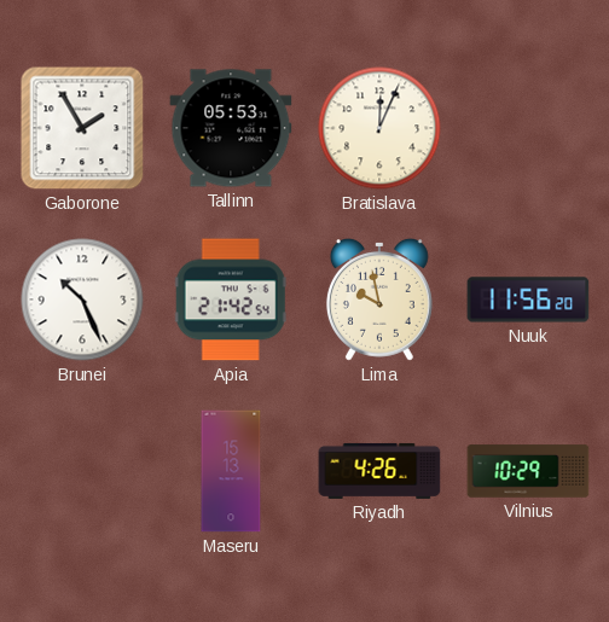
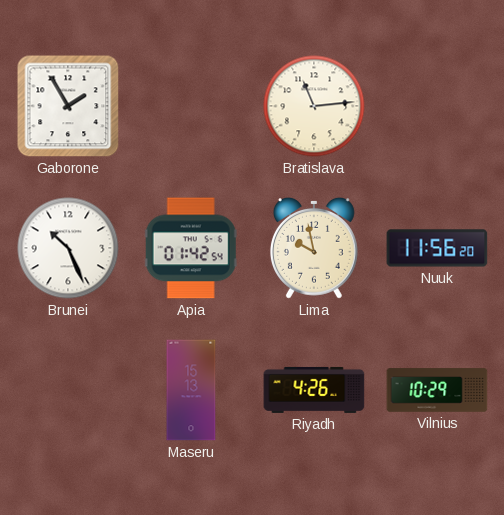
Tallinn: 05:53 -> none (231, 128)
Bratislava: 12:04 -> 11:14 (314, 106)
Apia: 21:42 -> 01:42 (191, 248)
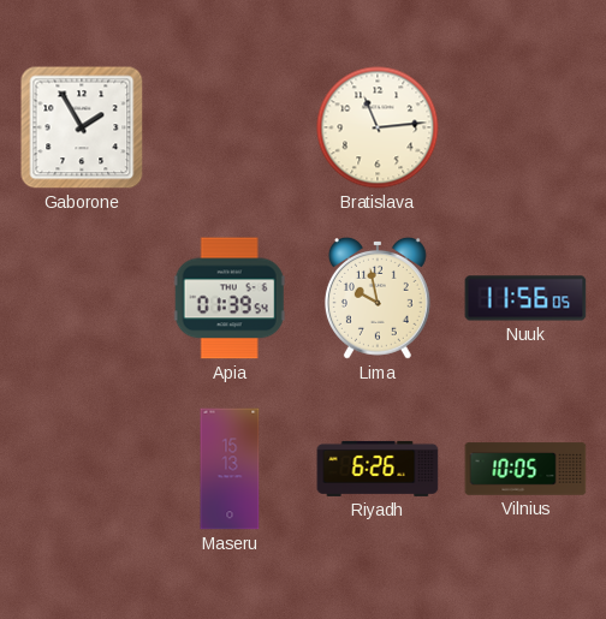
Brunei: 10:26 -> none (68, 248)
Apia: 01:42 -> 01:39 (230, 298)
Nuuk: 11:56:20 -> 11:56:05 (525, 298)
Riyadh: 4:26 -> 6:26 (378, 469)
Vilnius: 10:29 -> 10:05 (525, 469)
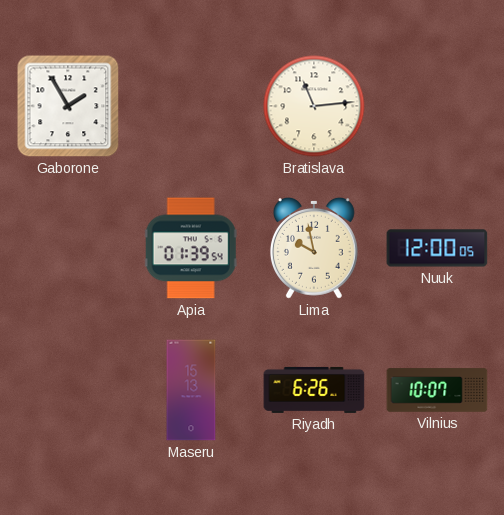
Nuuk: 11:56 -> 12:00 (437, 248)
Vilnius: 10:05 -> 10:07 (437, 390)
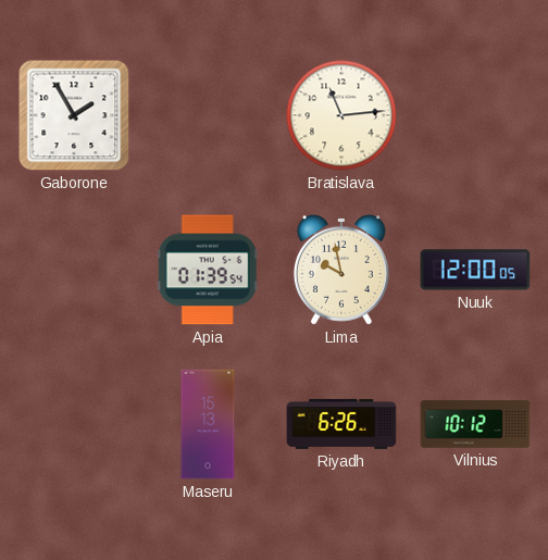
Vilnius: 10:07 -> 10:12 (475, 424)
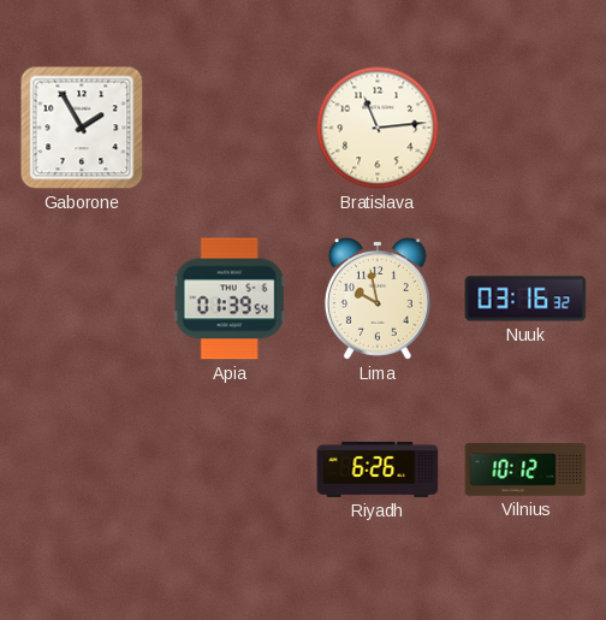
Nuuk: 12:00 -> 03:16 (525, 299)
Maseru: 15:13 -> none (208, 424)
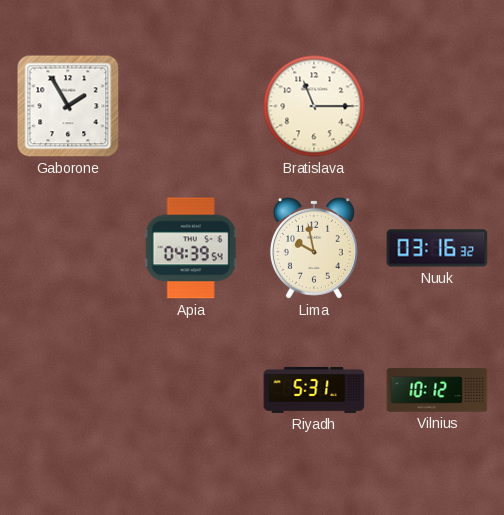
Bratislava: 11:14 -> 11:15 (314, 106)
Apia: 01:39 -> 04:39 (191, 248)
Riyadh: 6:26 -> 5:31 (314, 390)
